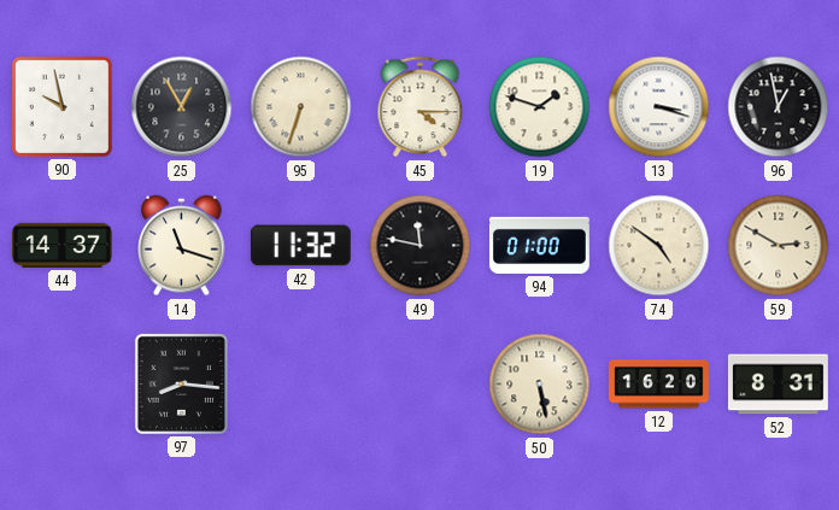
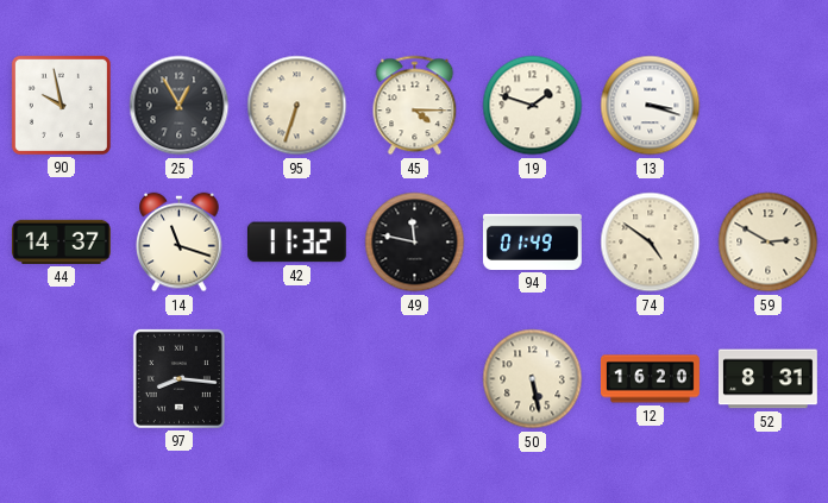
96: 12:58 -> none (779, 107)
94: 01:00 -> 01:49 (532, 241)
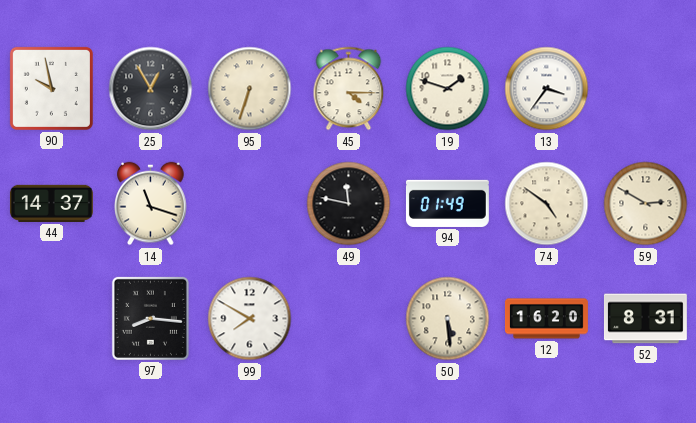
13: 3:18 -> 3:36 (547, 89)
42: 11:32 -> none (296, 243)
99: none -> 7:50 (250, 319)
50: 5:28 -> 5:29 (448, 319)
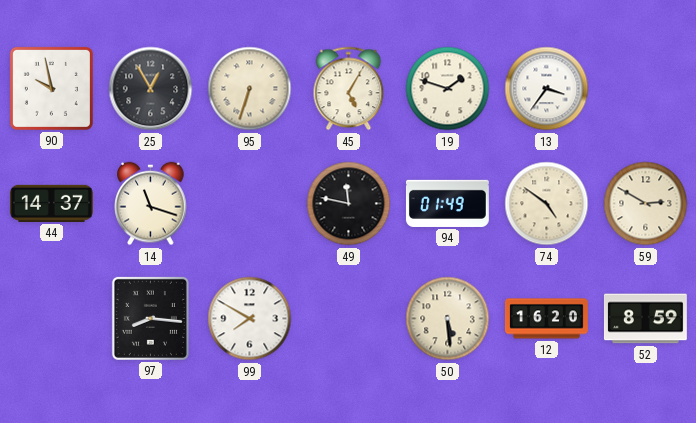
45: 4:15 -> 5:05 (349, 89)
52: 8:31 -> 8:59 (645, 319)
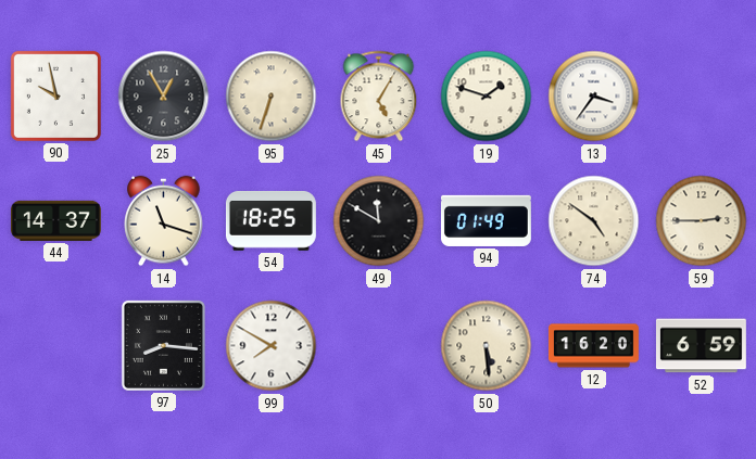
54: none -> 18:25 (270, 221)
49: 11:47 -> 11:50 (379, 221)
59: 2:50 -> 2:45 (702, 221)
52: 8:59 -> 6:59 (701, 346)
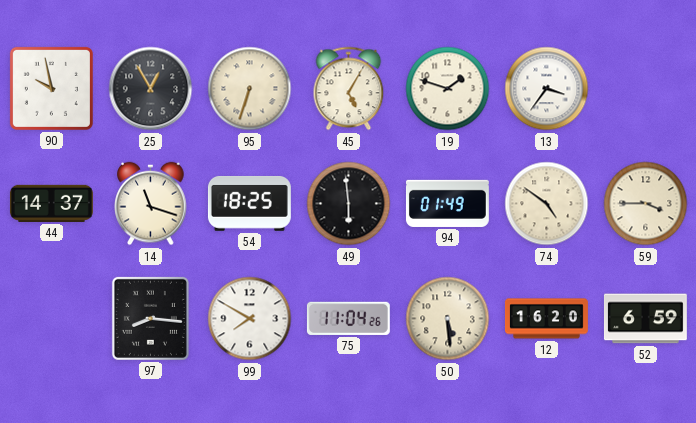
49: 11:50 -> 5:59 (349, 204)
59: 2:45 -> 3:45 (646, 204)
75: none -> 11:04 (348, 318)
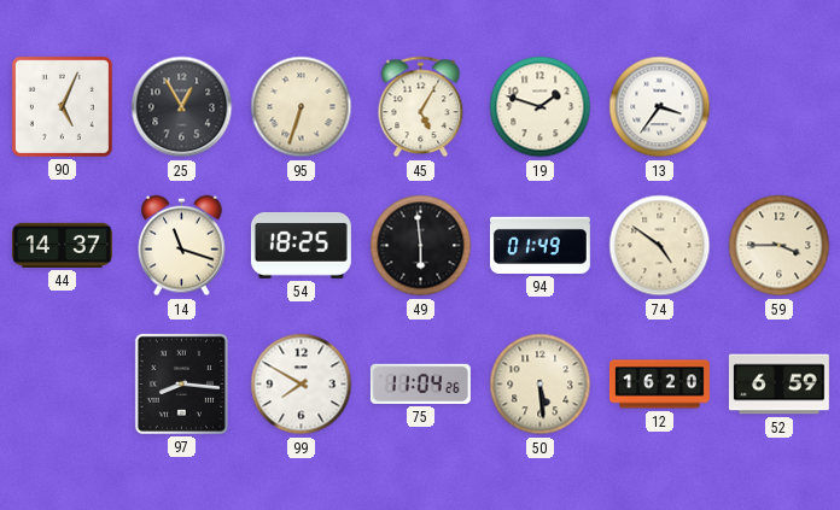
90: 9:58 -> 5:04 (62, 106)
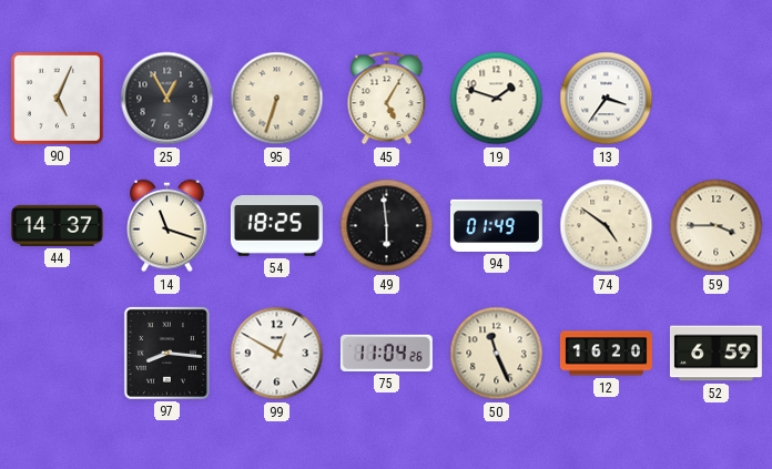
99: 7:50 -> 12:50 (277, 354)
50: 5:29 -> 11:26 (497, 354)
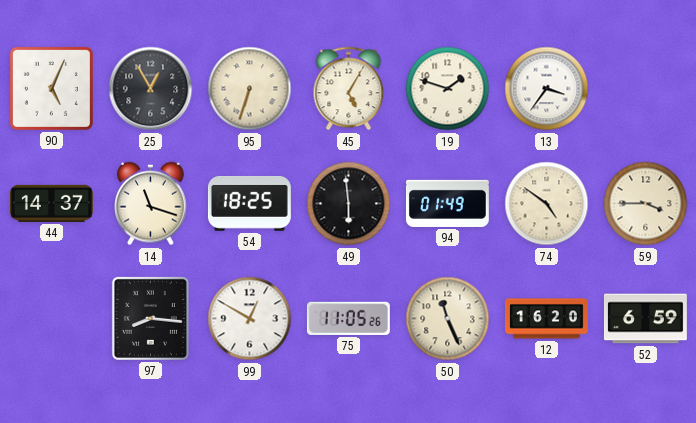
75: 11:04 -> 11:05 (348, 318)
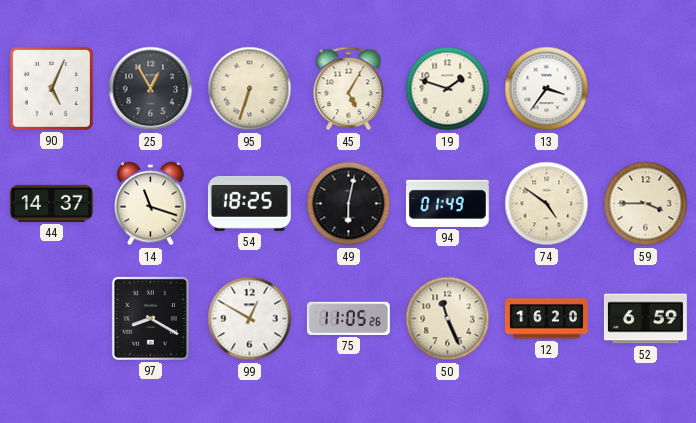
49: 5:59 -> 6:02 (349, 204)
97: 8:16 -> 8:20 (150, 318)
